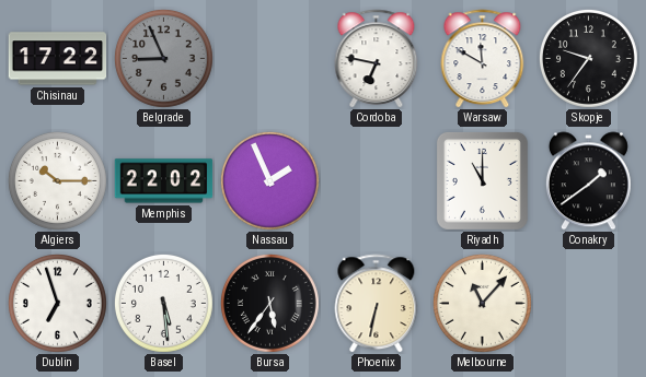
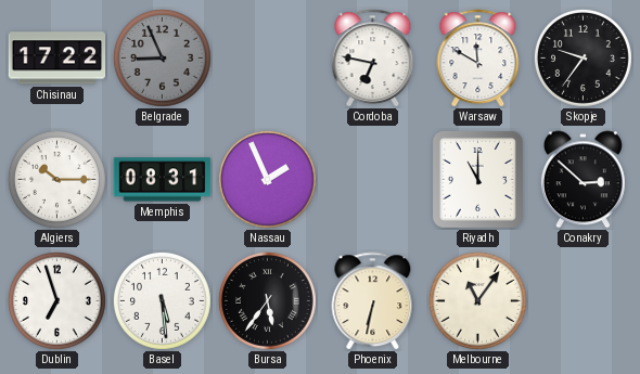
Memphis: 22:02 -> 08:31 (163, 180)
Conakry: 1:39 -> 2:52 (583, 180)
Melbourne: 11:07 -> 11:06 (477, 300)
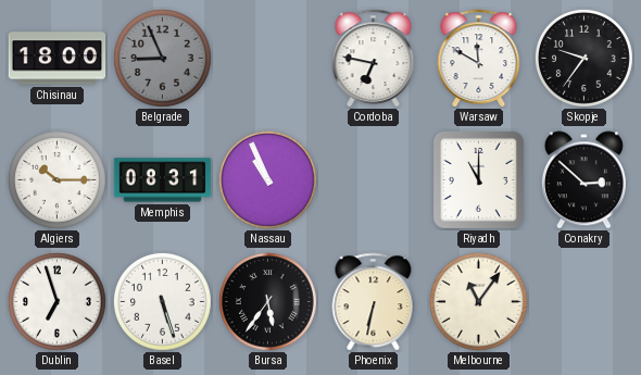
Chisinau: 17:22 -> 18:00 (58, 59)
Nassau: 1:56 -> 10:56 (267, 179)
Basel: 5:29 -> 5:27 (162, 301)
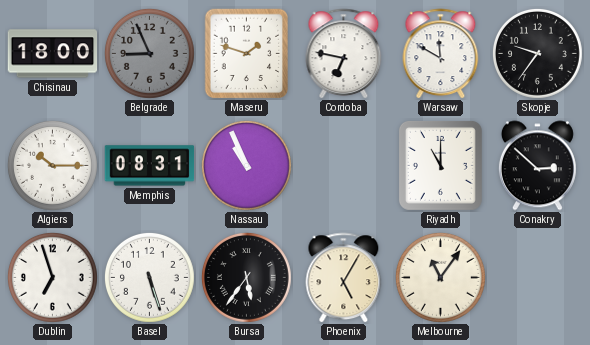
Maseru: none -> 1:48 (247, 54)
Phoenix: 6:32 -> 5:05 (344, 278)
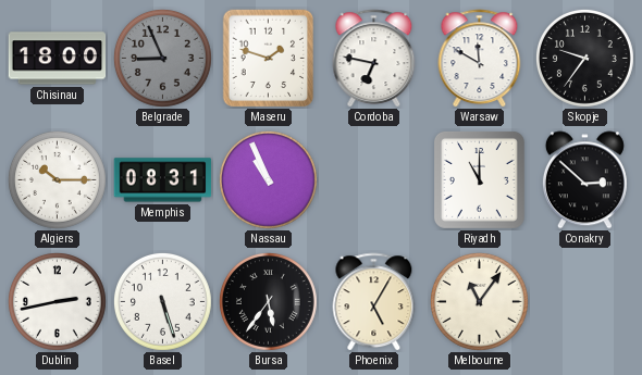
Dublin: 6:57 -> 2:43 (57, 301)
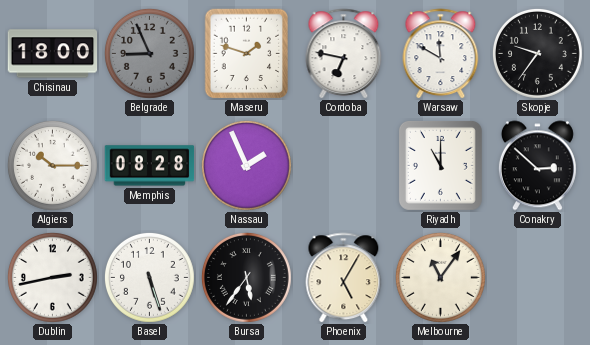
Memphis: 08:31 -> 08:28 (150, 166)
Nassau: 10:56 -> 1:56 (246, 165)
